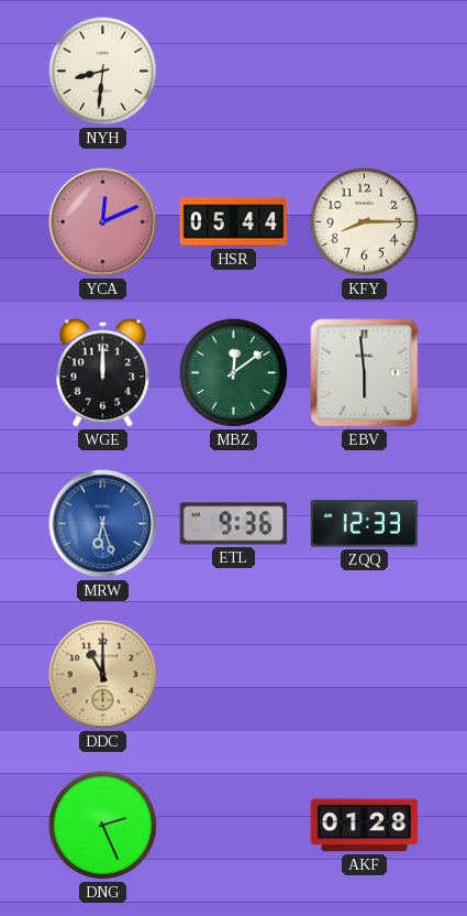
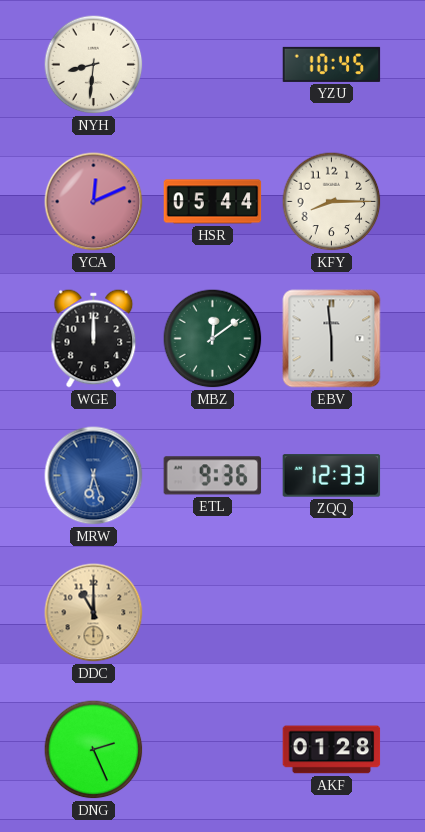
YZU: none -> 10:45 (332, 64)
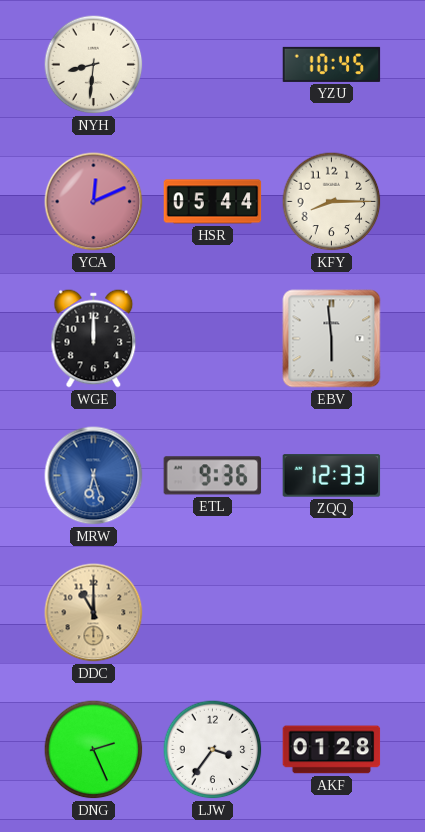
MBZ: 12:09 -> none (213, 339)
LJW: none -> 3:36 (213, 750)
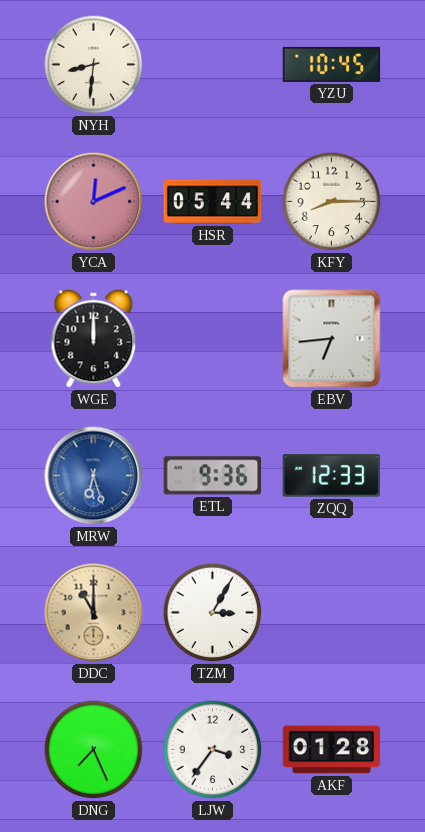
EBV: 5:59 -> 6:44 (332, 339)
TZM: none -> 3:05 (213, 613)
DNG: 2:26 -> 7:26 (94, 750)
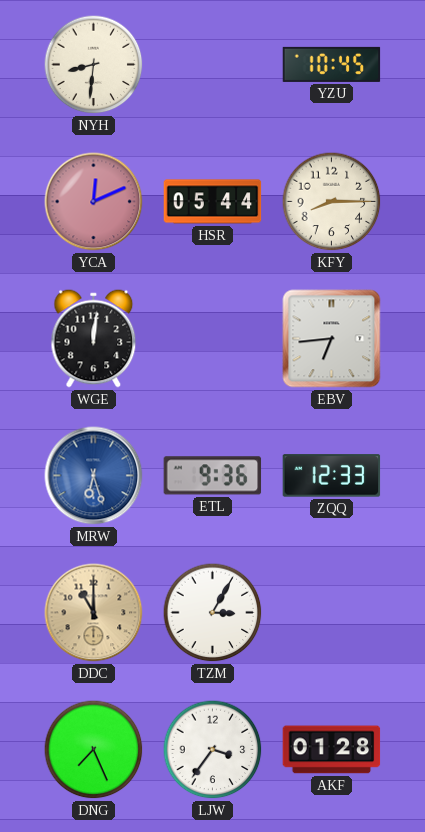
WGE: 12:00 -> 12:01 (94, 339)
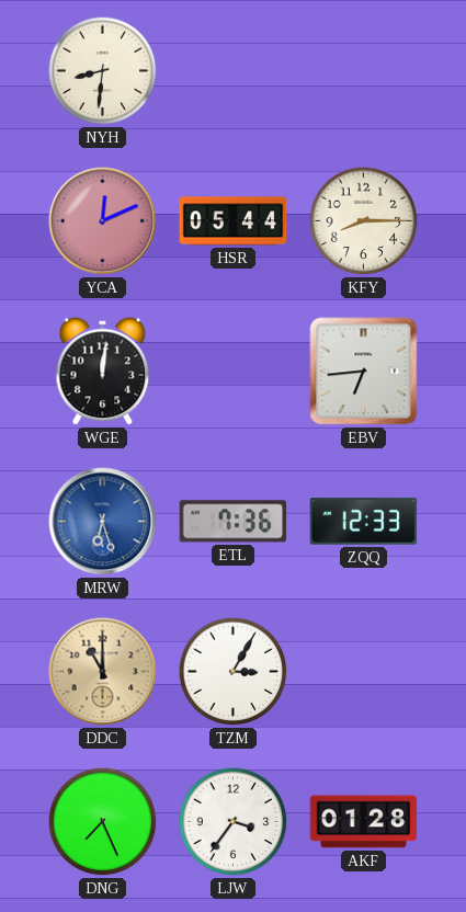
YZU: 10:45 -> none (332, 64)
ETL: 9:36 -> 7:36 (234, 522)
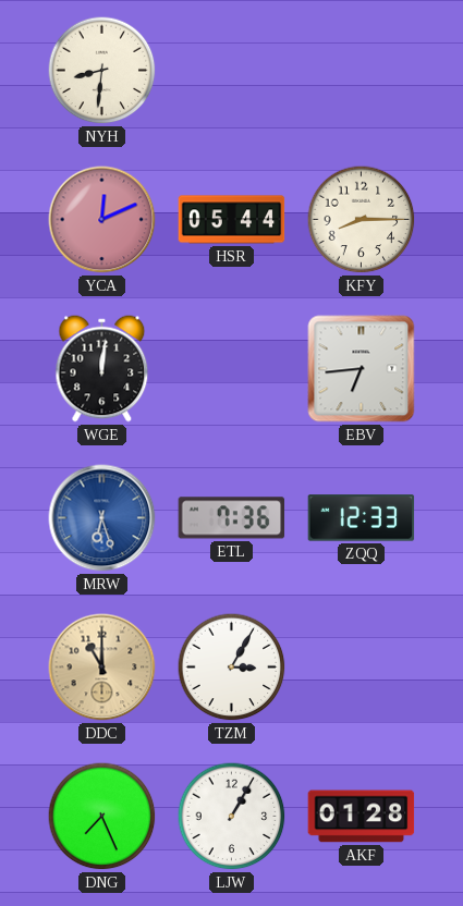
LJW: 3:36 -> 1:05 (232, 817)
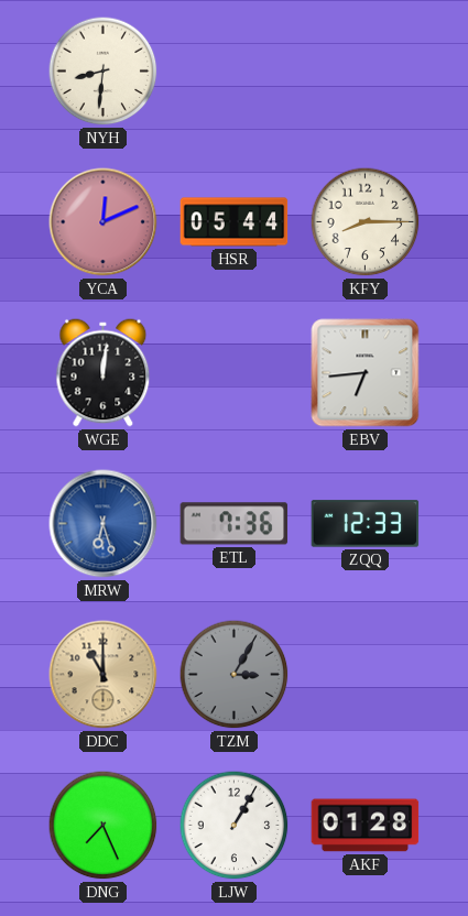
TZM dial: white -> grey (235, 675)
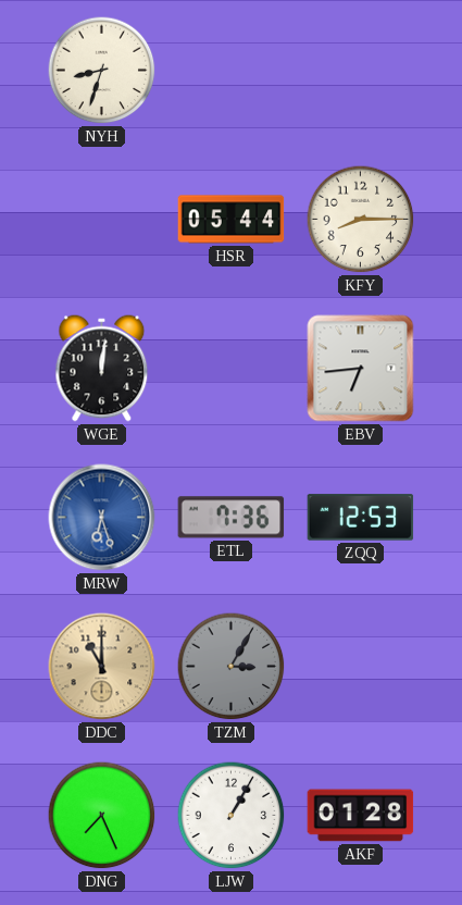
NYH: 8:31 -> 8:33 (102, 71)
YCA: 12:11 -> none (104, 222)
ZQQ: 12:33 -> 12:53 (361, 518)
